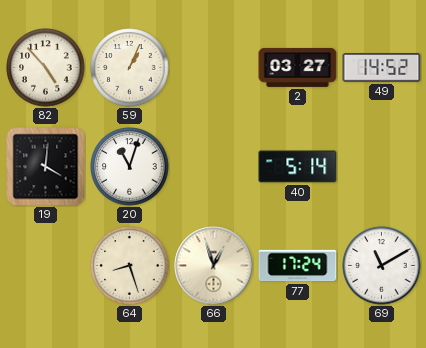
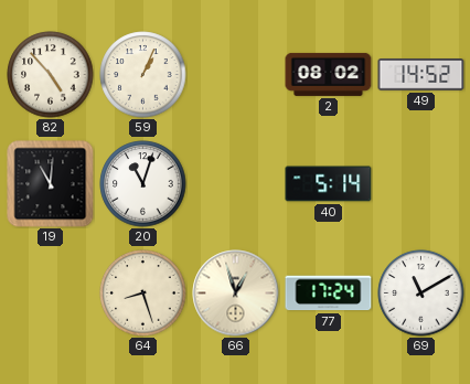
2: 03:27 -> 08:02 (329, 74)
19: 4:01 -> 11:01 (51, 184)
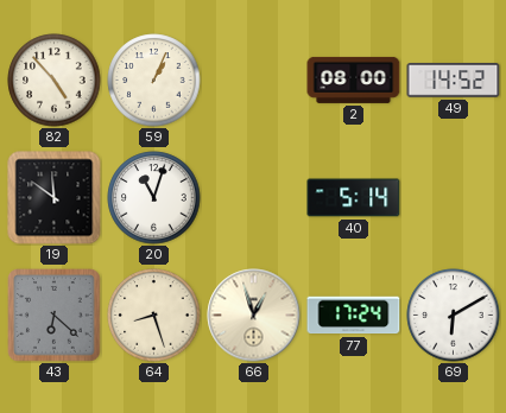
2: 08:02 -> 08:00 (354, 80)
19: 11:01 -> 11:51 (55, 198)
43: none -> 6:22 (55, 316)
69: 11:10 -> 6:10 (454, 316)
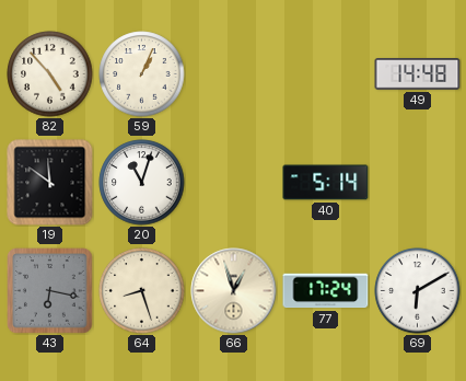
2: 08:00 -> none (354, 80)
49: 14:52 -> 14:48 (418, 74)
43: 6:22 -> 6:17 (50, 291)
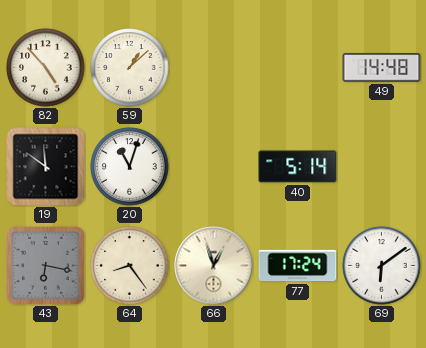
59: 1:04 -> 1:08 (130, 68)
64: 8:27 -> 8:24 (130, 266)
69: 6:10 -> 6:09 (382, 266)
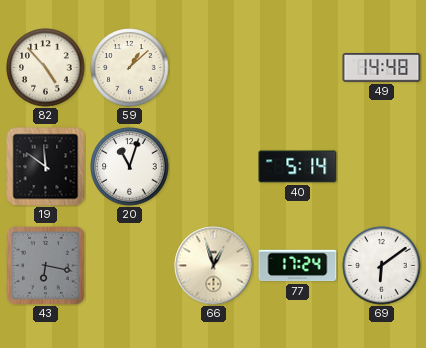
64: 8:24 -> none (130, 266)
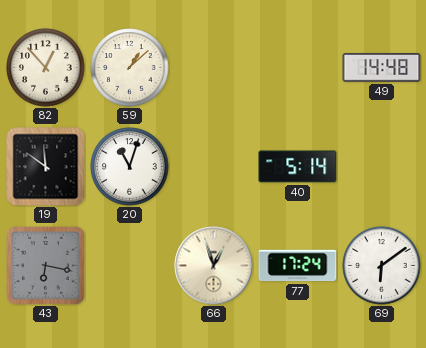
82: 4:53 -> 12:53 (46, 68)
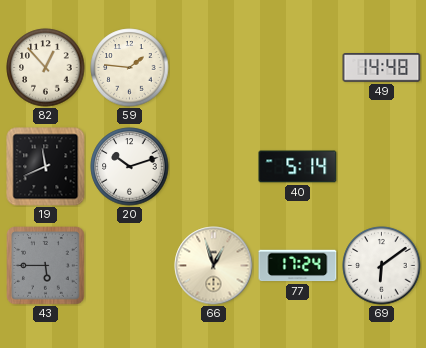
59: 1:08 -> 1:46 (130, 68)
19: 11:51 -> 11:41 (46, 167)
20: 11:03 -> 10:12 (130, 167)
43: 6:17 -> 5:45 (46, 266)
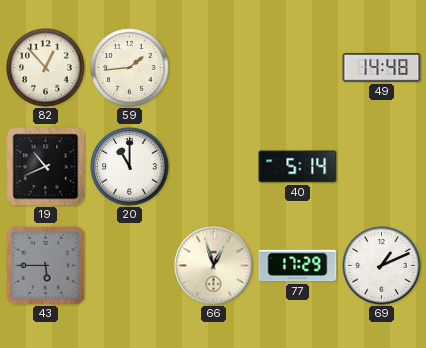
59: 1:46 -> 1:44 (130, 68)
19: 11:41 -> 10:41 (46, 167)
20: 10:12 -> 11:00 (130, 167)
77: 17:24 -> 17:29 (298, 266)
69: 6:09 -> 1:11 (382, 266)
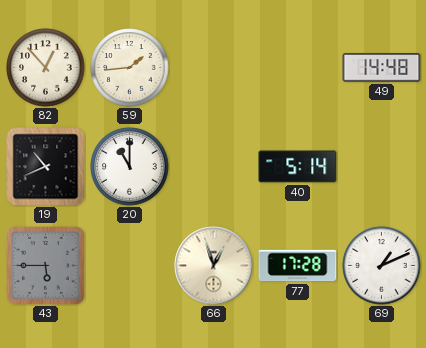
77: 17:29 -> 17:28 (298, 266)
